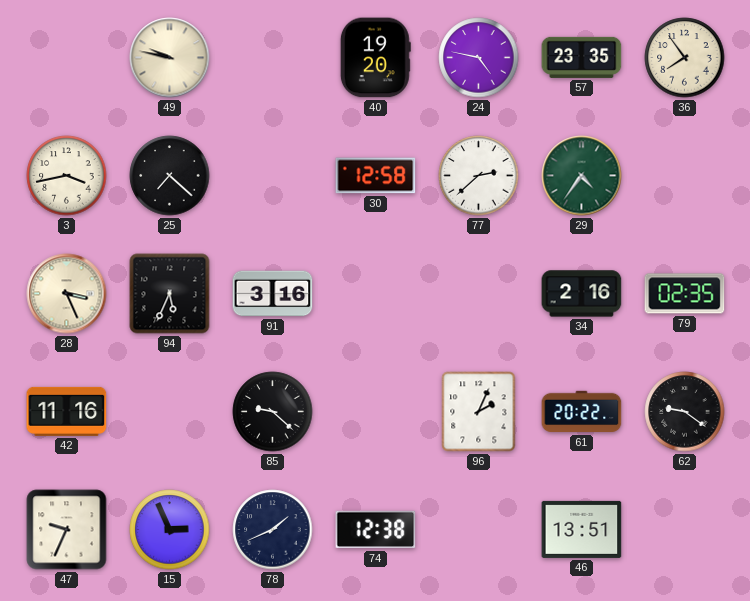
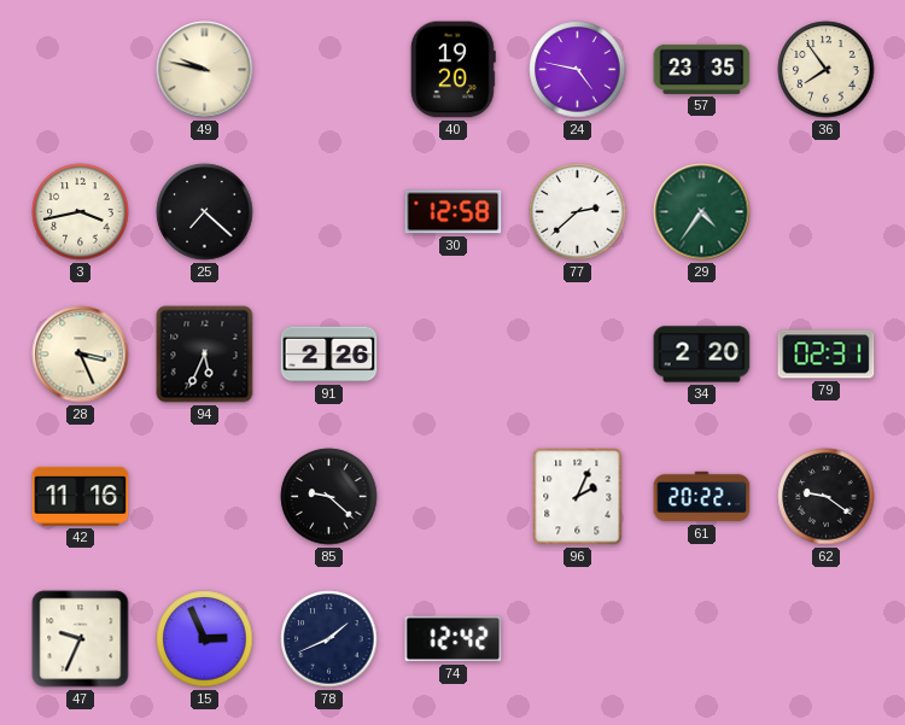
91: 3:16 -> 2:26 (329, 355)
34: 2:16 -> 2:20 (702, 355)
79: 02:35 -> 02:31 (827, 355)
74: 12:38 -> 12:42 (454, 639)
46: 13:51 -> none (582, 529)
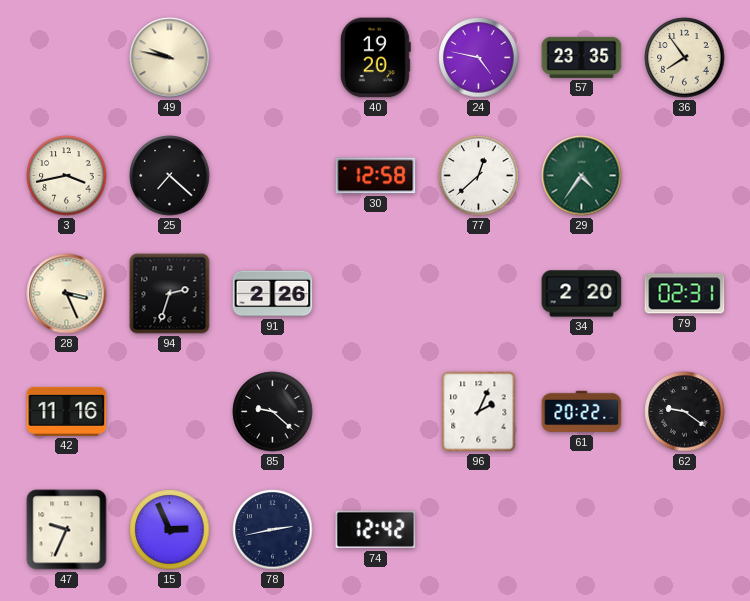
77: 2:38 -> 12:38 (479, 176)
94: 5:34 -> 2:33 (170, 294)
78: 1:41 -> 2:43 (273, 530)
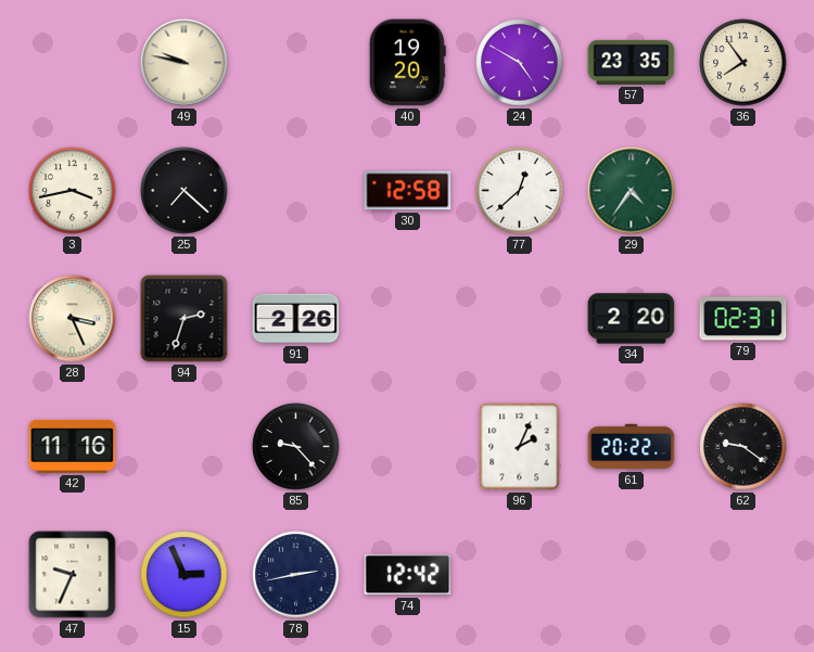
24: 4:47 -> 4:50 (520, 63)
85: 9:22 -> 9:23 (296, 447)
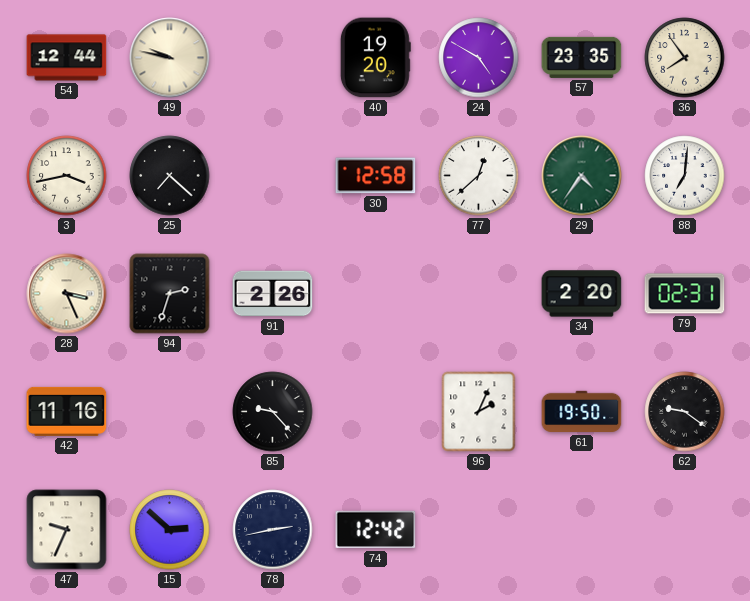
54: none -> 12:44 (67, 58)
88: none -> 7:01 (685, 176)
61: 20:22 -> 19:50 (582, 412)
15: 2:56 -> 2:52 (170, 530)
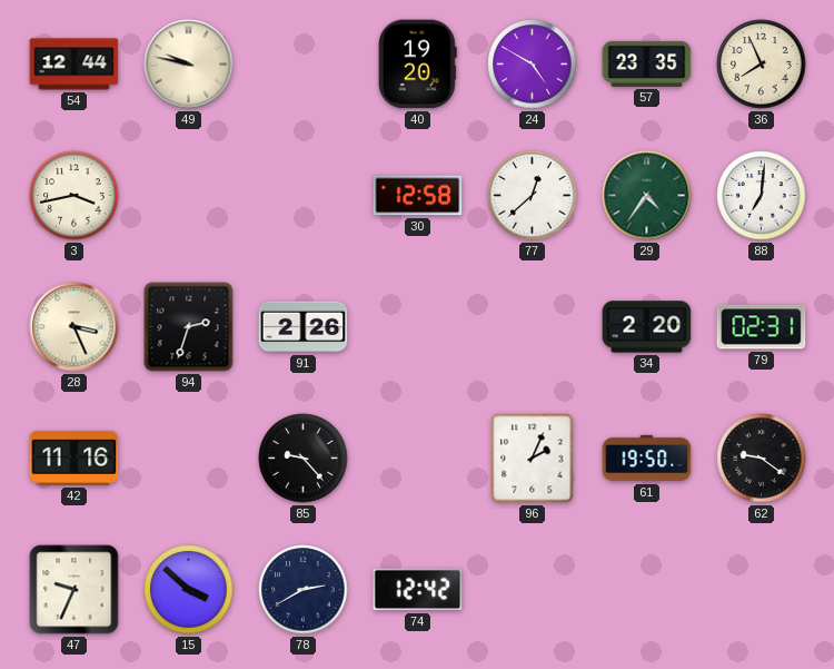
36: 7:54 -> 7:56 (762, 65)
25: 7:22 -> none (170, 176)
15: 2:52 -> 3:52 (189, 590)
78: 2:43 -> 2:40 (304, 590)
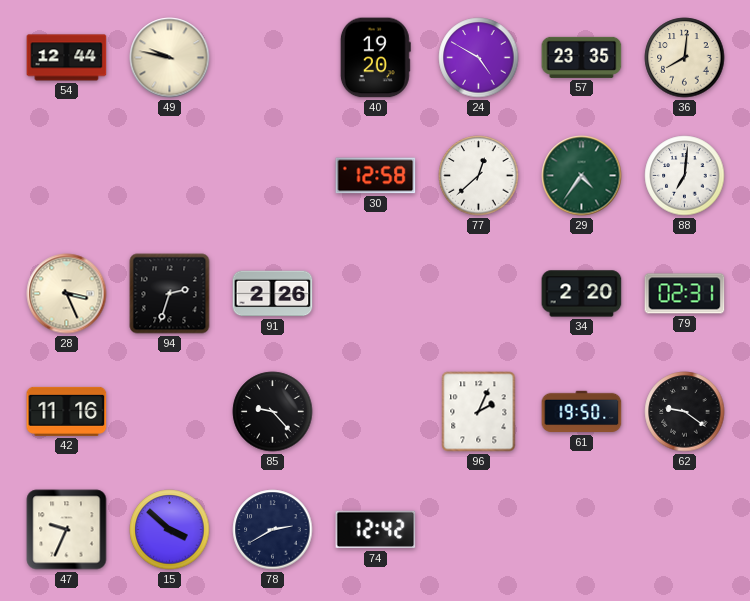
36: 7:56 -> 8:01 (685, 58)
3: 3:43 -> none (75, 196)
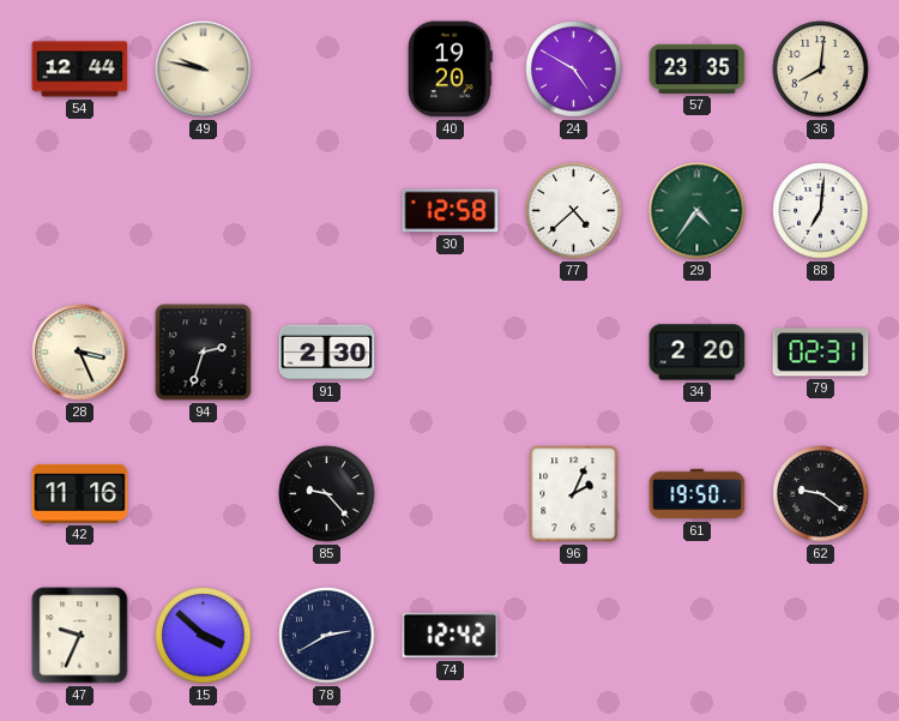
77: 12:38 -> 4:38 (574, 211)
91: 2:26 -> 2:30 (327, 353)
